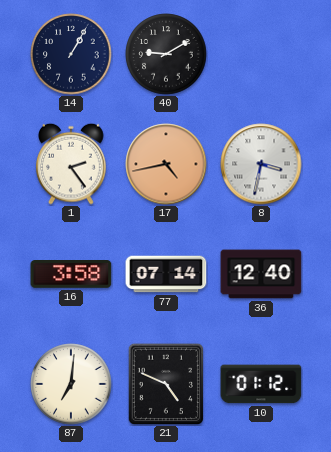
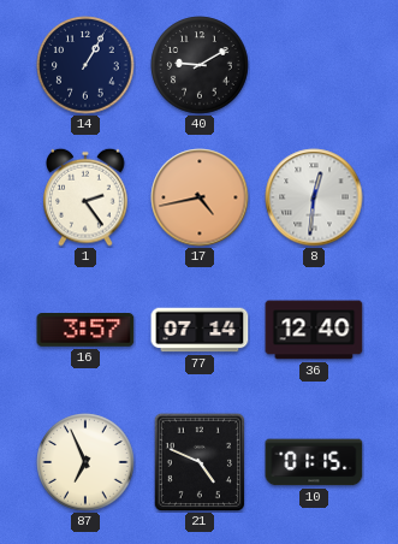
8: 3:32 -> 12:31 (314, 197)
16: 3:58 -> 3:57 (85, 331)
87: 7:01 -> 6:56 (85, 462)
10: 01:12 -> 01:15 (314, 462)
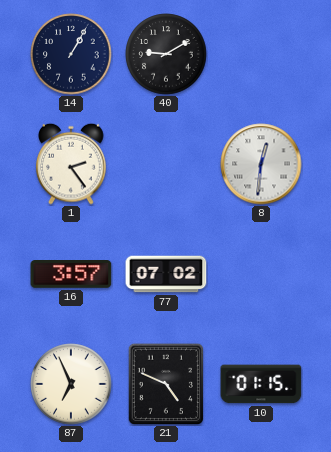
17: 4:43 -> none (200, 197)
77: 07:14 -> 07:02 (166, 274)
36: 12:40 -> none (314, 330)
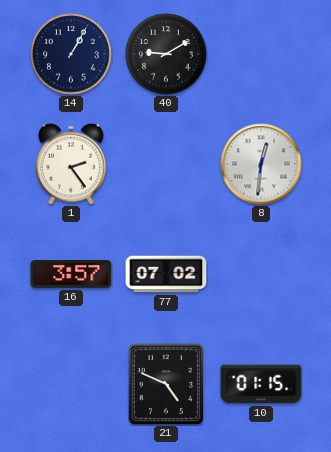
87: 6:56 -> none (71, 384)
